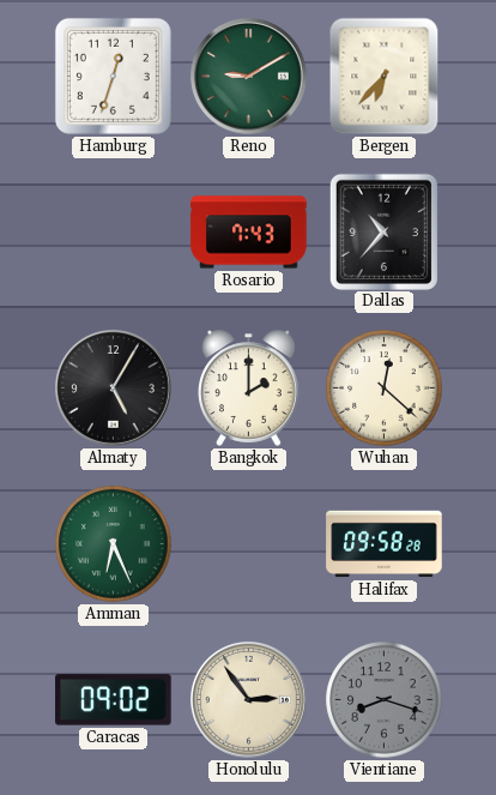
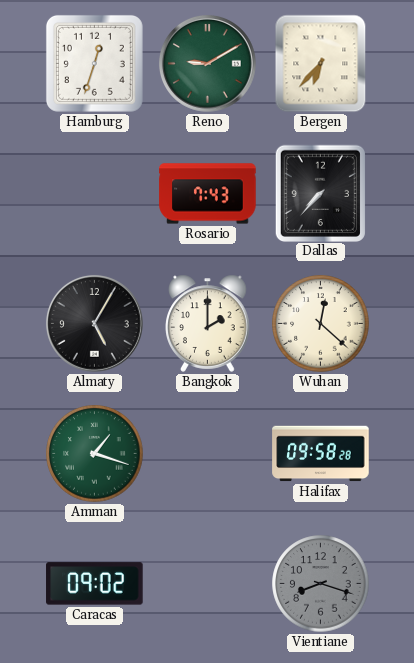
Dallas: 10:37 -> 7:37 (320, 193)
Amman: 6:26 -> 1:18 (95, 454)
Honolulu: 2:54 -> none (248, 699)
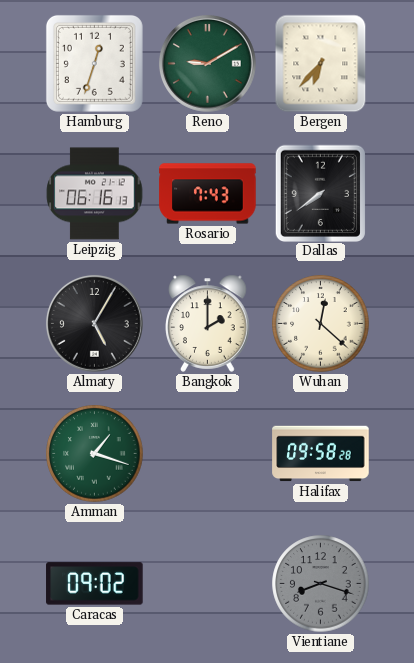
Leipzig: none -> 06:16 (95, 194)
Dallas: 7:37 -> 7:39 (320, 193)
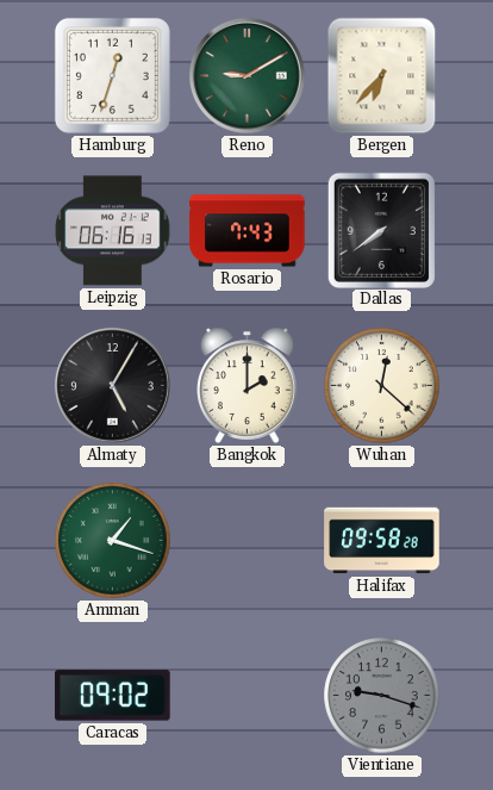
Vientiane: 8:18 -> 9:18 (382, 696)
